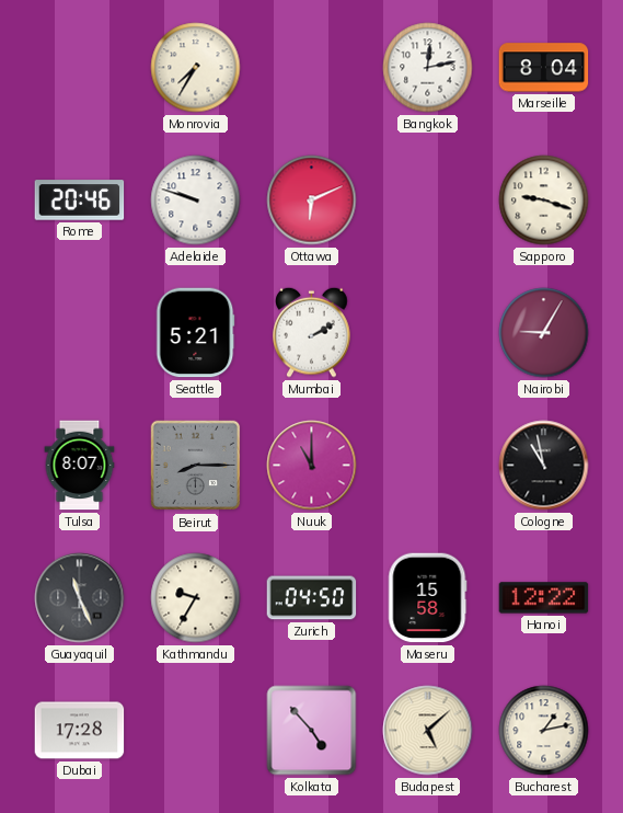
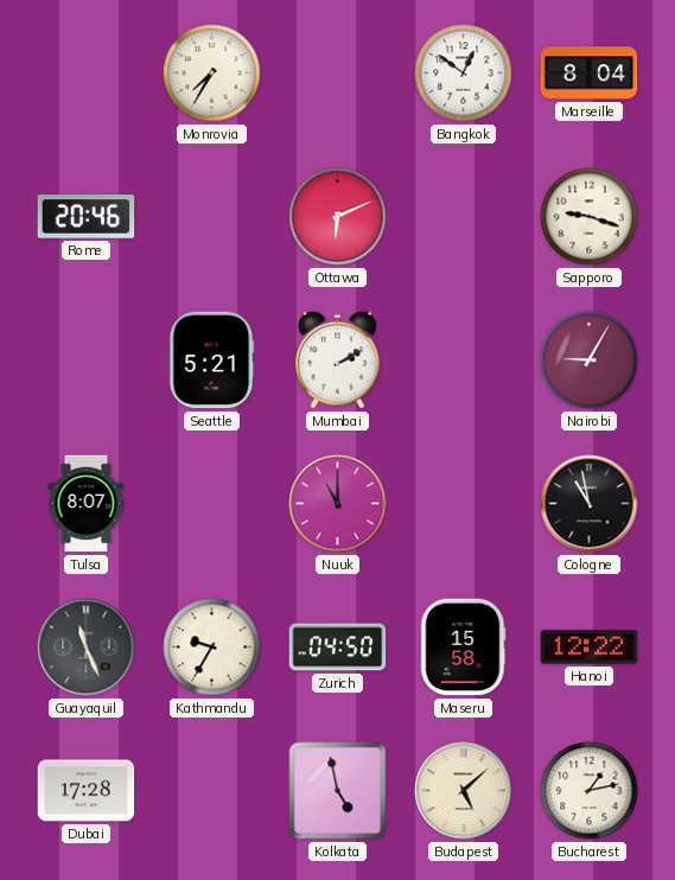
Bangkok: 12:13 -> 12:51 (464, 74)
Adelaide: 9:48 -> none (196, 201)
Beirut: 8:15 -> none (196, 466)
Kolkata: 4:53 -> 4:58 (338, 791)
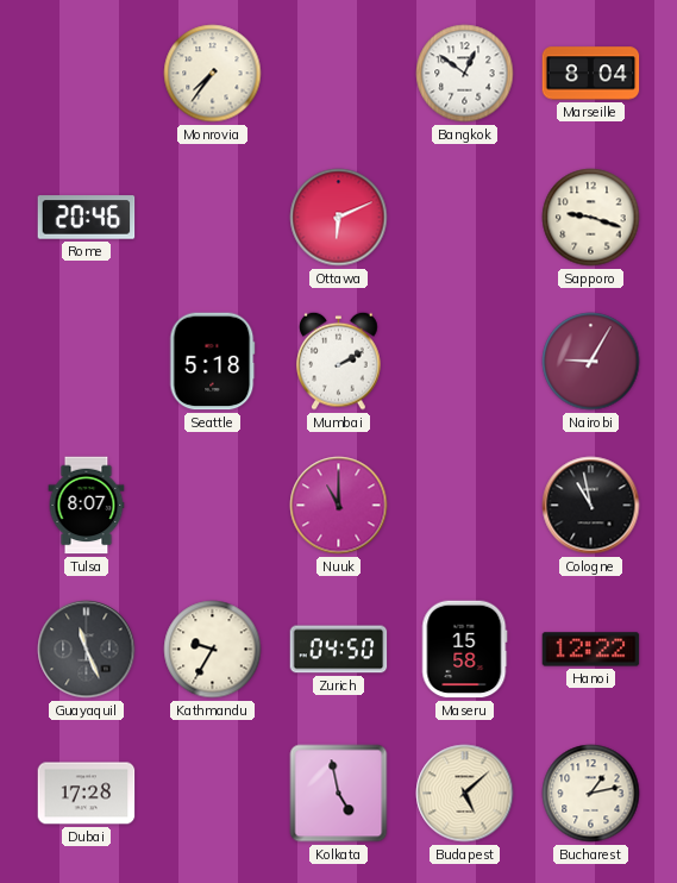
Monrovia: 7:35 -> 7:36 (213, 74)
Seattle: 5:21 -> 5:18 (212, 362)
